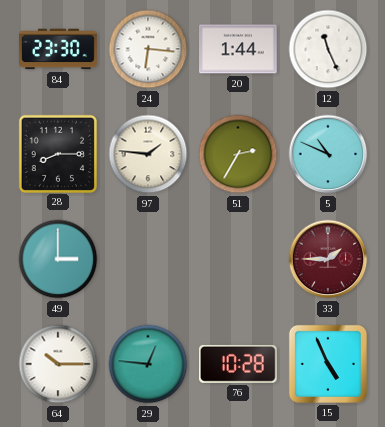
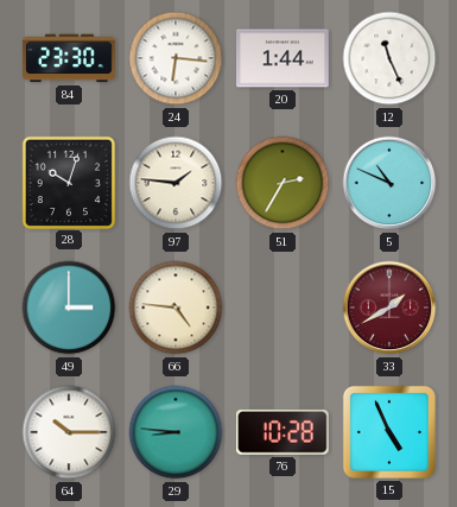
28: 8:15 -> 10:03 (68, 182)
66: none -> 4:46 (176, 308)
33: 1:45 -> 1:40 (389, 308)
29: 12:46 -> 8:46 (176, 432)
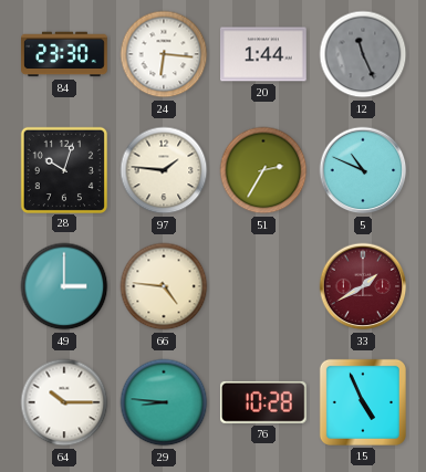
12 dial: white -> grey (363, 54)
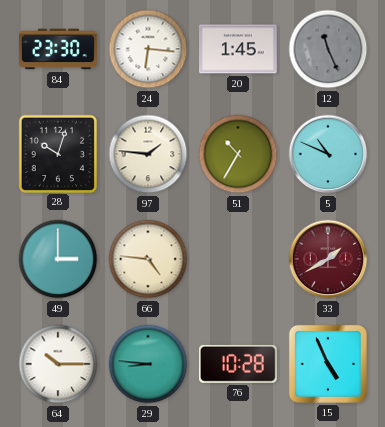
20: 1:44 -> 1:45 (239, 49)
51: 2:35 -> 10:35 (238, 154)
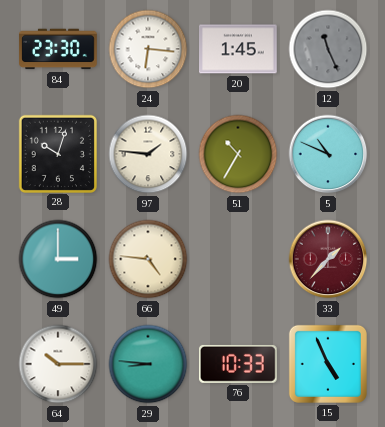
33: 1:40 -> 1:37 (328, 259)
76: 10:28 -> 10:33 (238, 364)
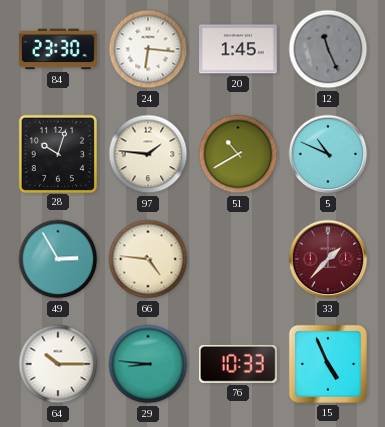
51: 10:35 -> 10:40 (238, 154)
49: 3:00 -> 2:55 (58, 259)
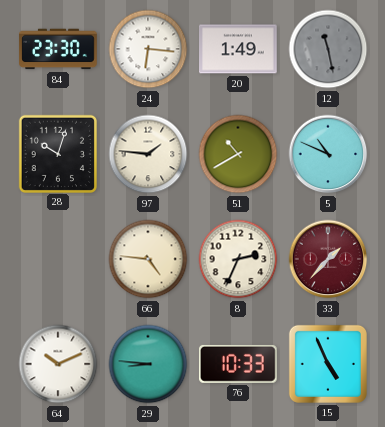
20: 1:45 -> 1:49 (239, 49)
12: 11:26 -> 11:28 (328, 49)
49: 2:55 -> none (58, 259)
8: none -> 2:34 (238, 259)
64: 10:15 -> 10:11 (58, 364)
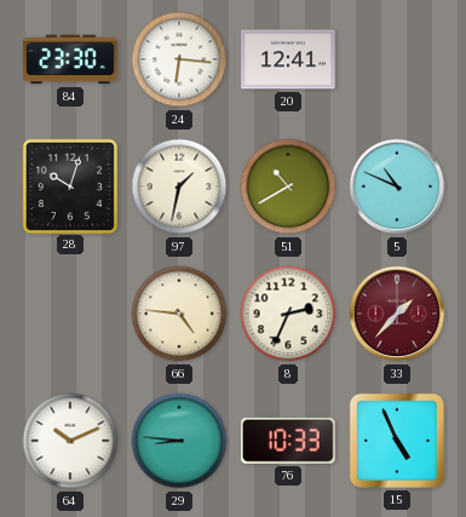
20: 1:49 -> 12:41 (289, 59)
12: 11:28 -> none (328, 49)
97: 1:46 -> 1:32 (179, 186)
